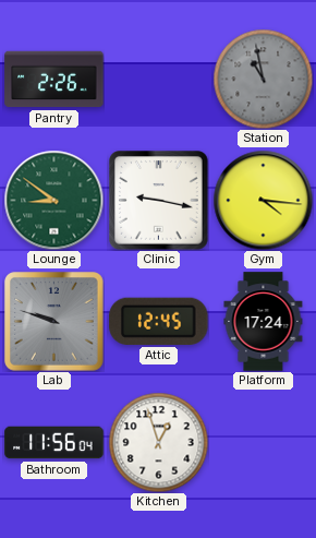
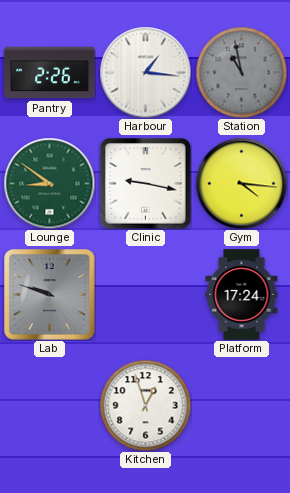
Harbour: none -> 1:16 (145, 72)
Attic: 12:45 -> none (159, 321)
Bathroom: 11:56 -> none (54, 443)
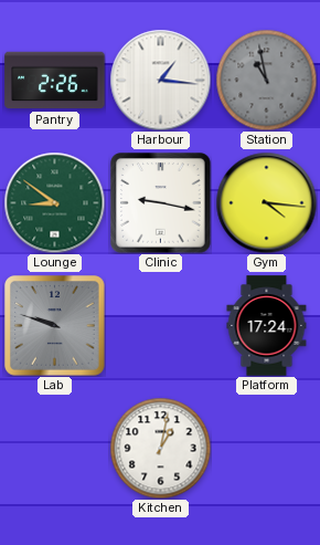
Kitchen: 12:57 -> 1:02 (160, 448)
